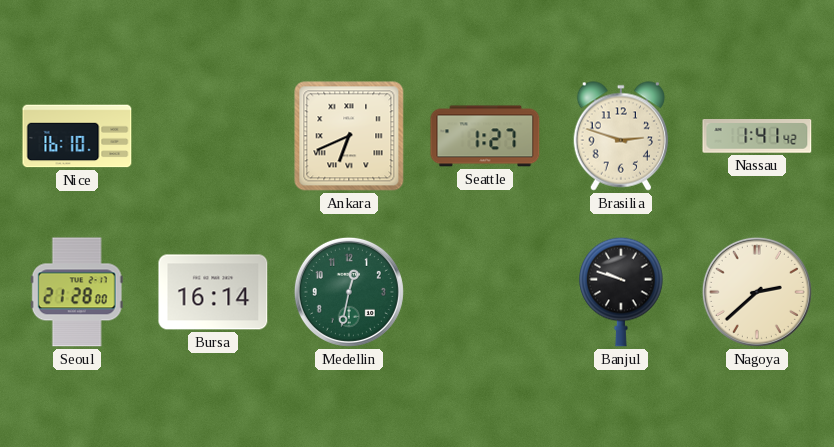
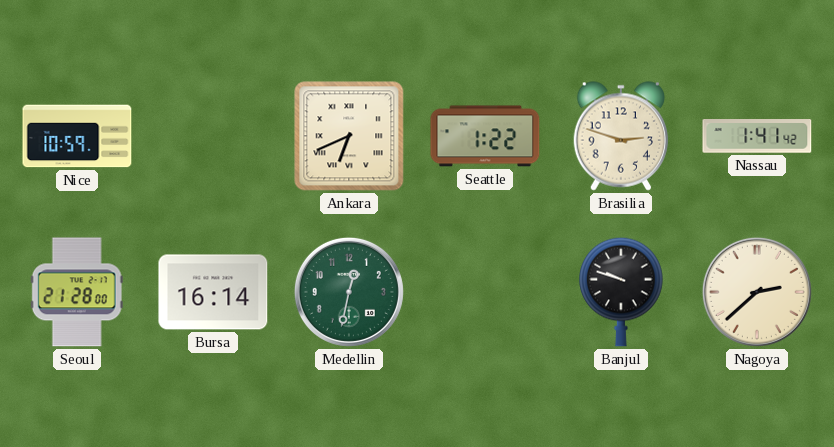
Nice: 16:10 -> 10:59 (77, 136)
Seattle: 1:27 -> 1:22 (485, 136)
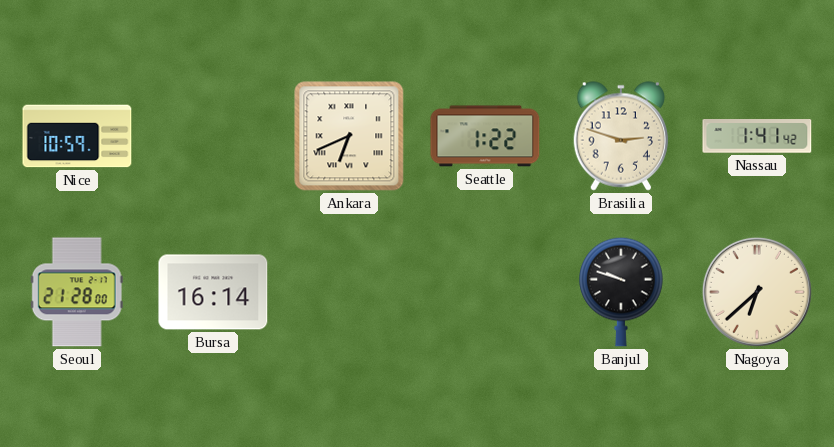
Medellin: 12:32 -> none (349, 292)
Nagoya: 2:38 -> 6:38 (757, 292)
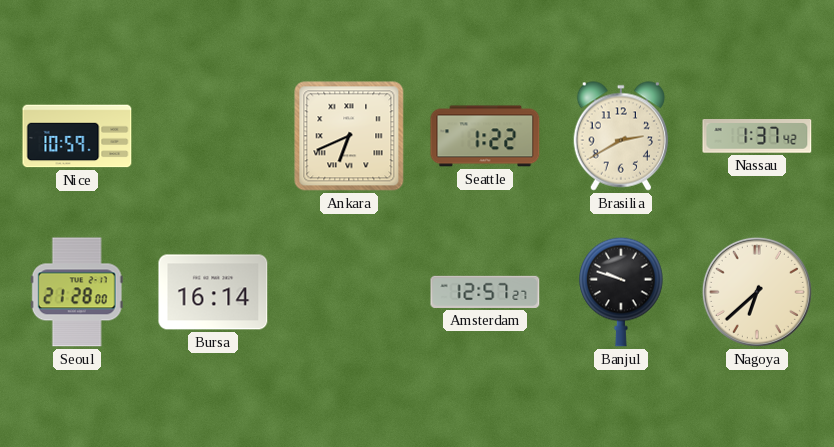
Brasilia: 2:48 -> 2:40 (621, 136)
Nassau: 1:41 -> 1:37 (757, 137)
Amsterdam: none -> 12:57 (485, 292)
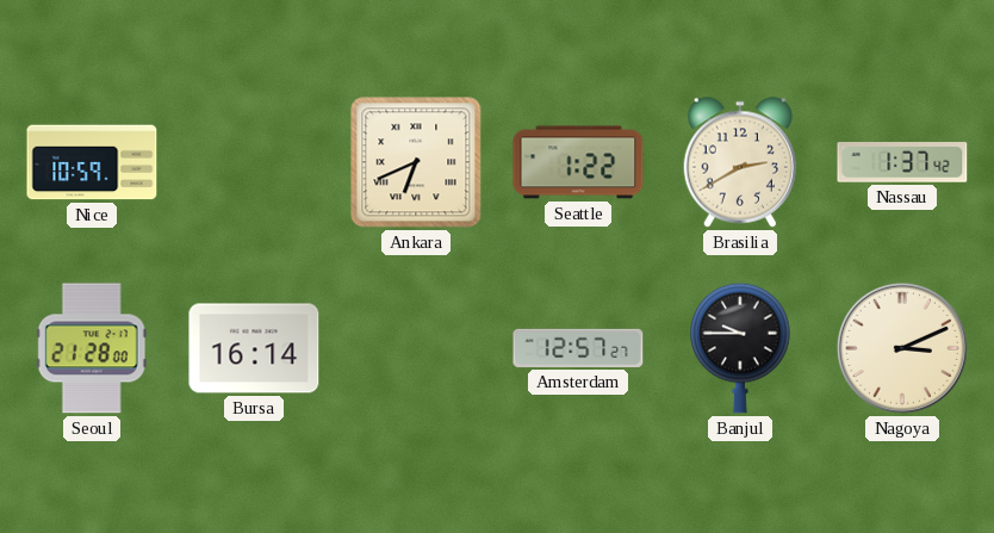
Banjul: 9:48 -> 9:45 (740, 348)
Nagoya: 6:38 -> 3:11 (902, 348)
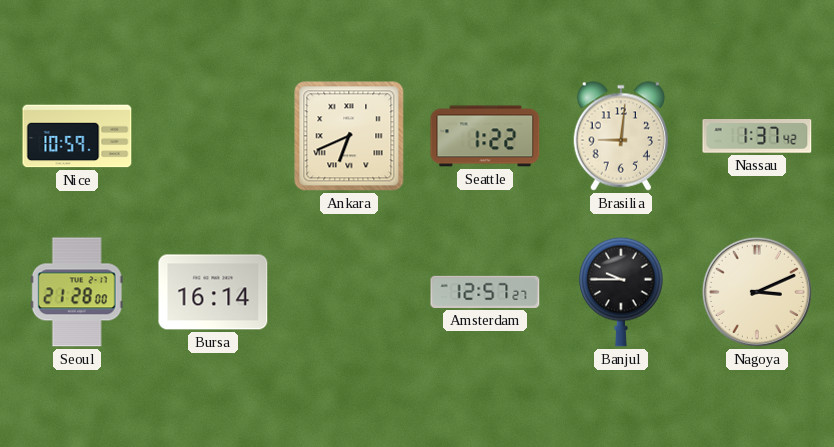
Brasilia: 2:40 -> 9:01 (621, 136)
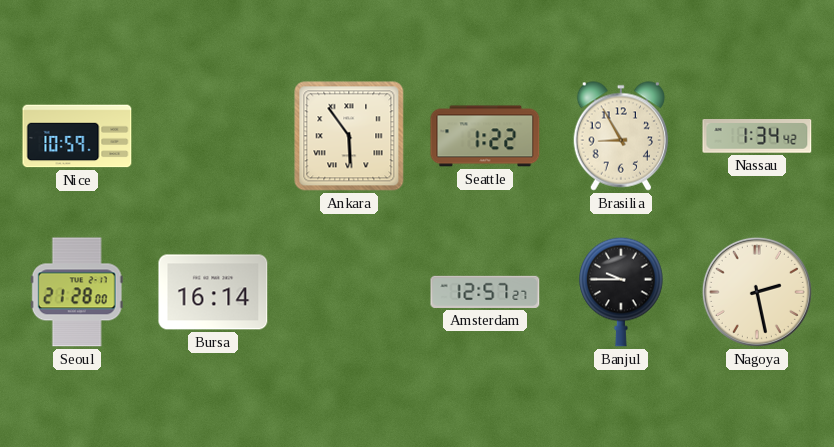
Ankara: 6:41 -> 5:54 (349, 136)
Brasilia: 9:01 -> 8:55 (621, 136)
Nassau: 1:37 -> 1:34 (757, 137)
Nagoya: 3:11 -> 2:28 (757, 292)
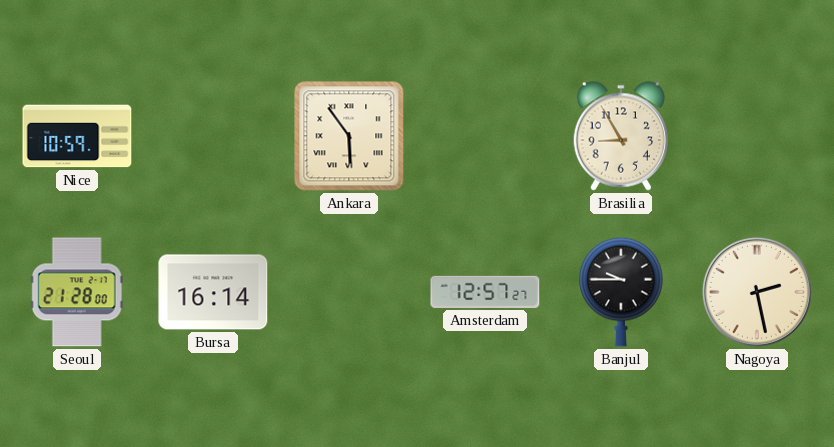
Seattle: 1:22 -> none (485, 136)
Nassau: 1:34 -> none (757, 137)
